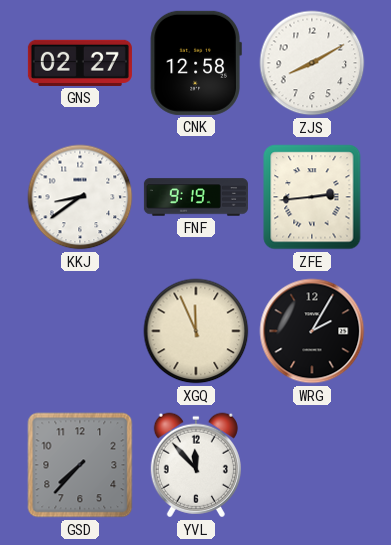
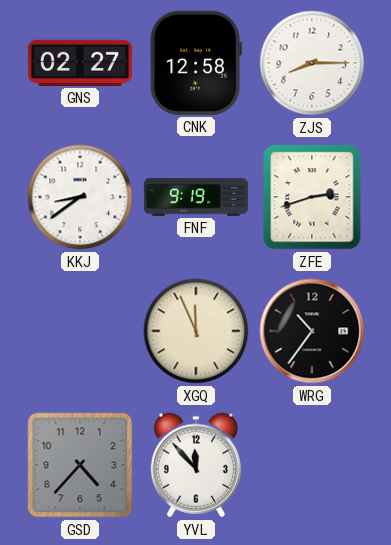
ZJS: 8:10 -> 8:15 (312, 63)
ZFE: 2:44 -> 2:42 (312, 197)
WRG: 2:05 -> 10:36 (312, 331)
GSD: 7:37 -> 4:37 (80, 465)
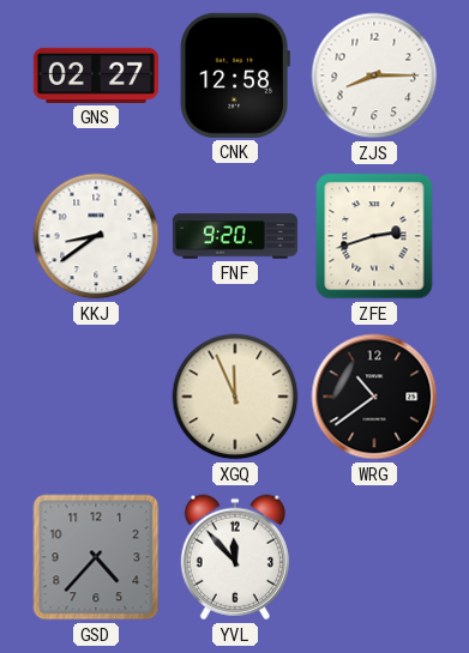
FNF: 9:19 -> 9:20 (235, 236)
WRG: 10:36 -> 10:39 (374, 397)
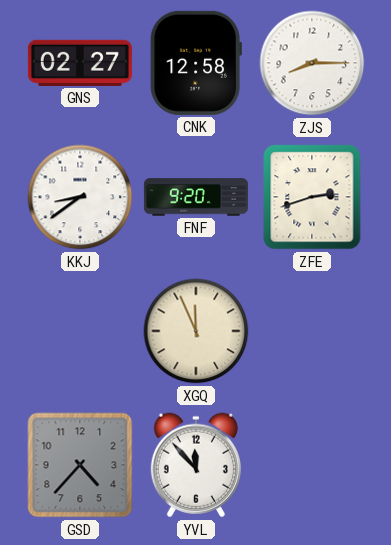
WRG: 10:39 -> none (374, 397)
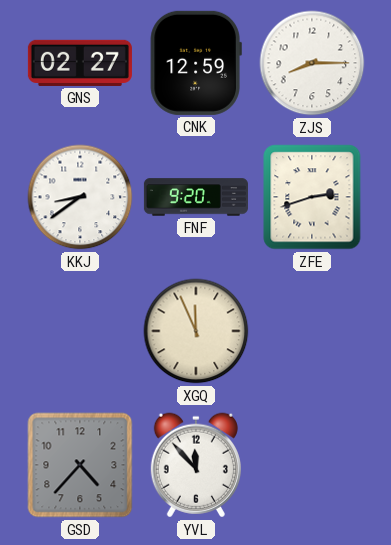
CNK: 12:58 -> 12:59 (196, 63)
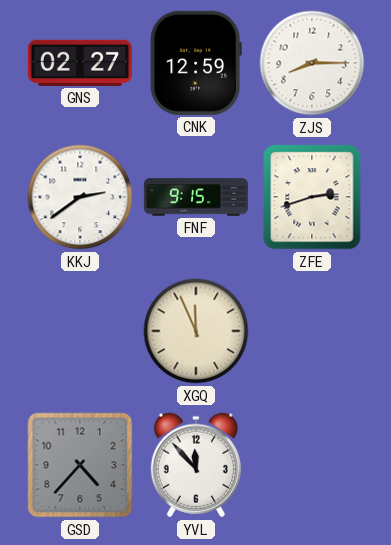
KKJ: 8:39 -> 2:39 (80, 197)
FNF: 9:20 -> 9:15 (196, 197)
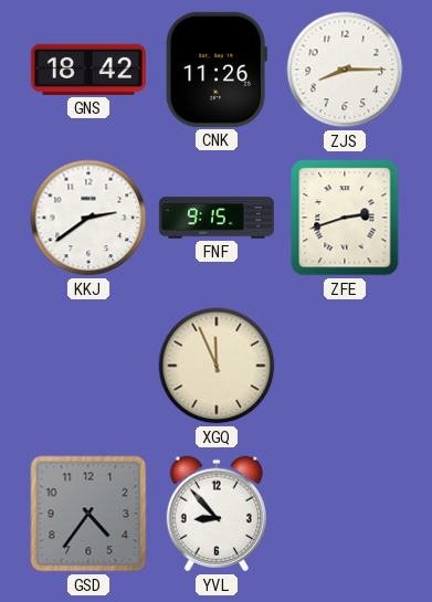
GNS: 02:27 -> 18:42 (88, 70)
CNK: 12:59 -> 11:26 (217, 70)
GSD: 4:37 -> 4:36 (88, 514)
YVL: 11:53 -> 8:53 (217, 514)
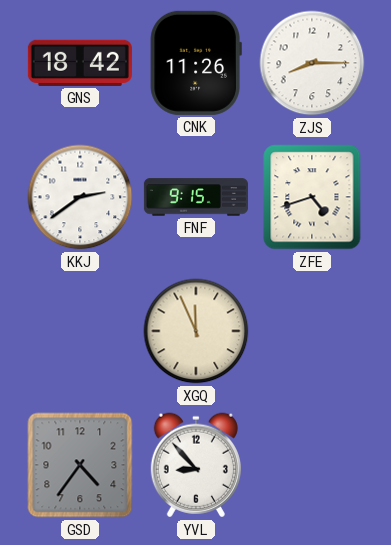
ZFE: 2:42 -> 4:42 (312, 197)
